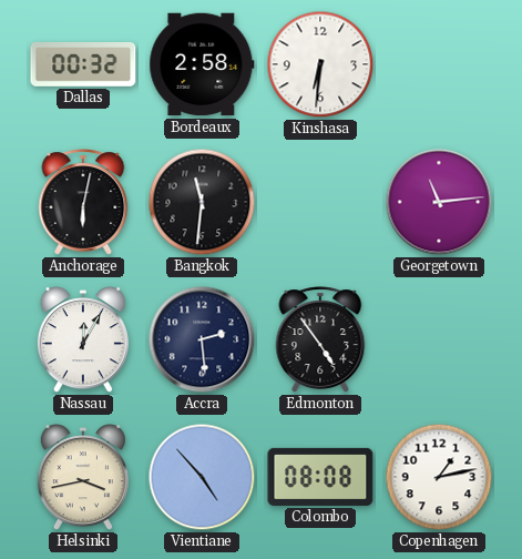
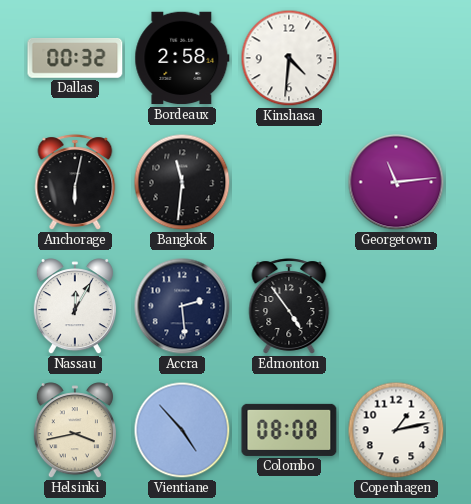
Kinshasa: 6:31 -> 4:31 (289, 58)
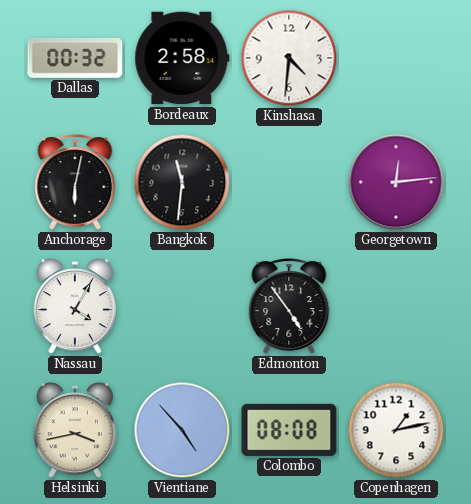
Georgetown: 11:14 -> 12:14 (396, 182)
Nassau: 12:05 -> 4:05 (75, 307)
Accra: 2:29 -> none (182, 306)
